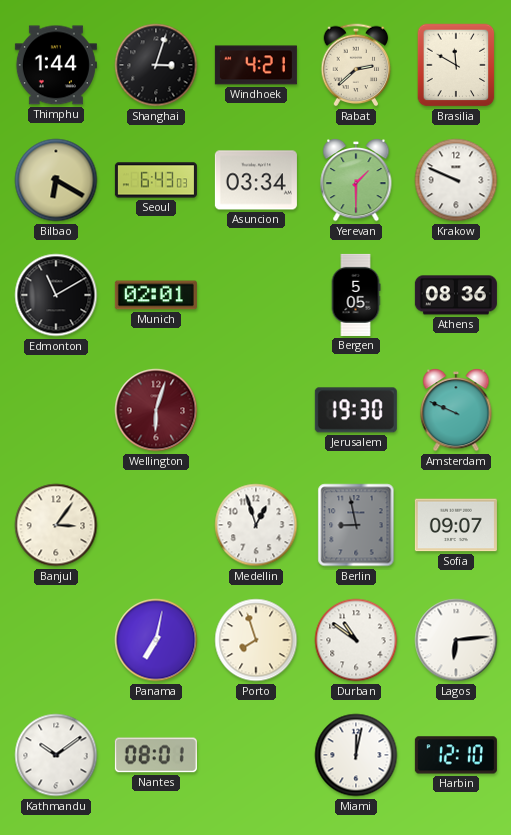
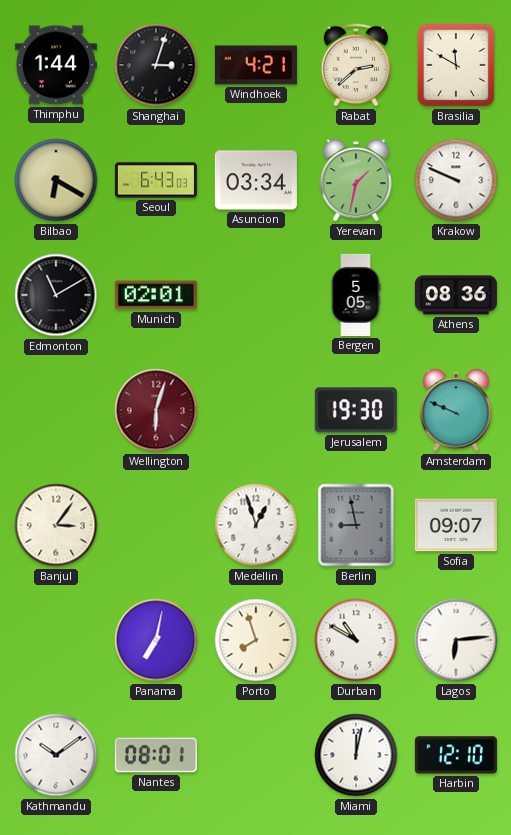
Yerevan: 1:30 -> 1:32 (356, 181)
Durban: 10:51 -> 10:50 (356, 640)
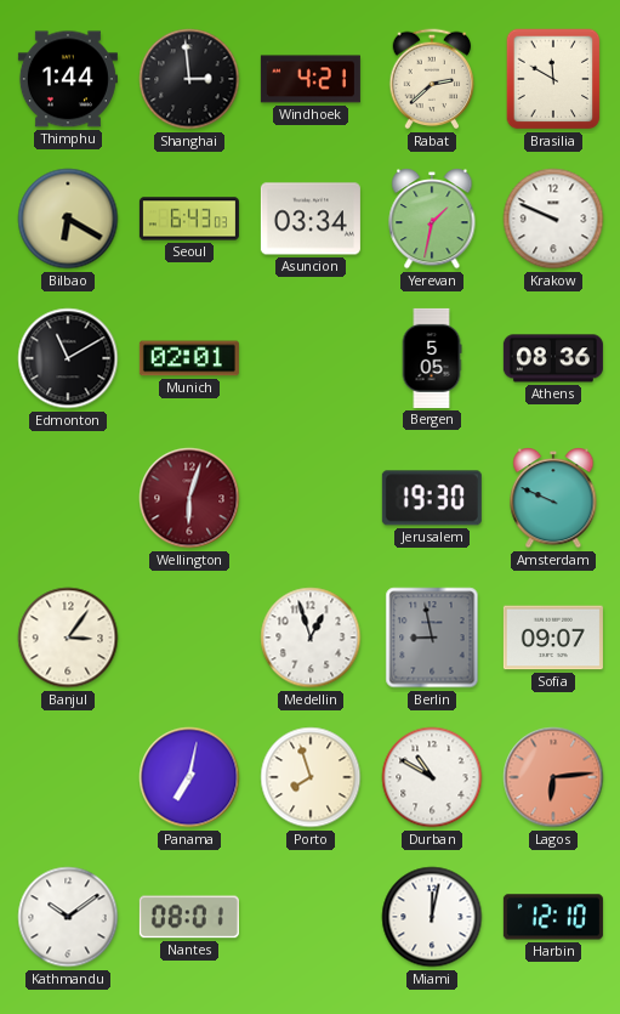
Shanghai: 3:03 -> 2:59 (189, 79)
Lagos dial: white -> salmon (553, 777)
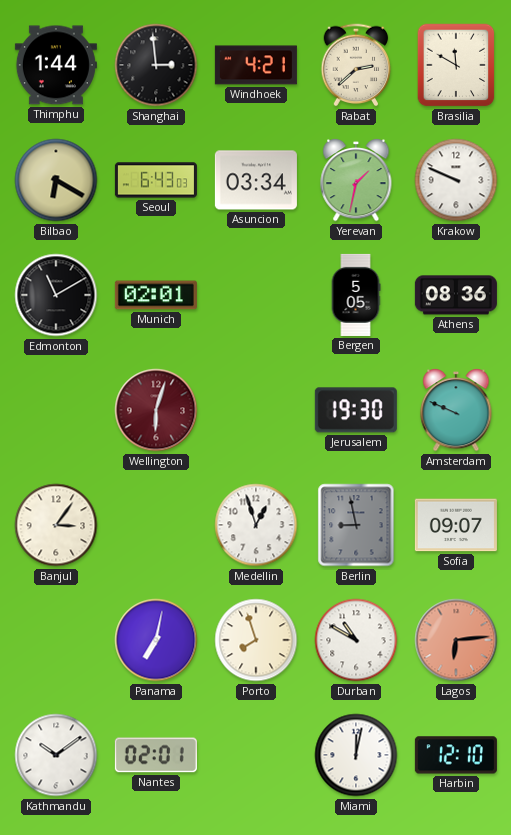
Nantes: 08:01 -> 02:01 (156, 755)
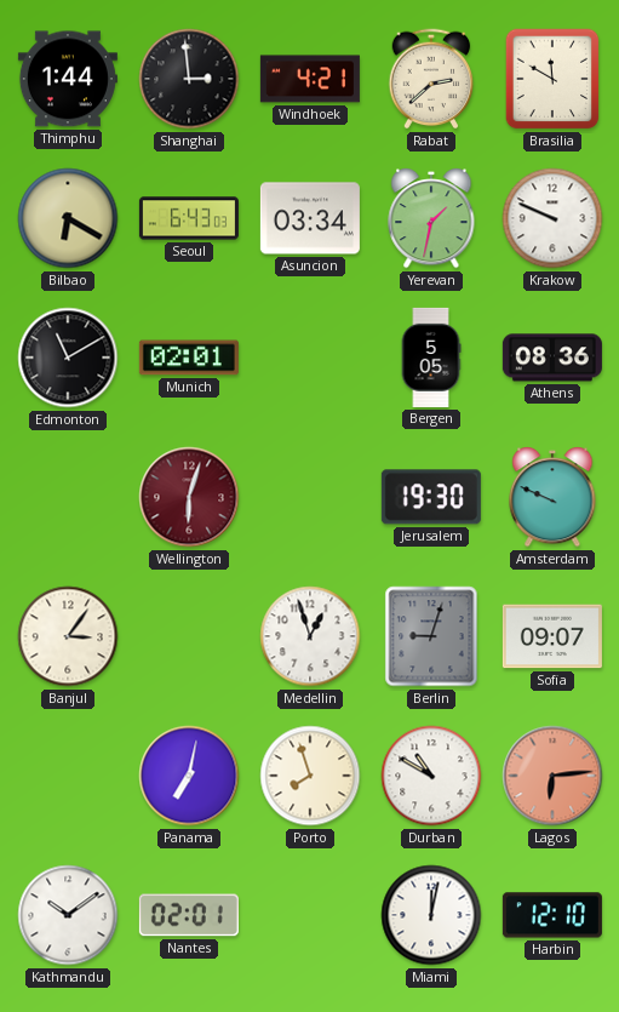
Berlin: 8:58 -> 9:03 (431, 636)
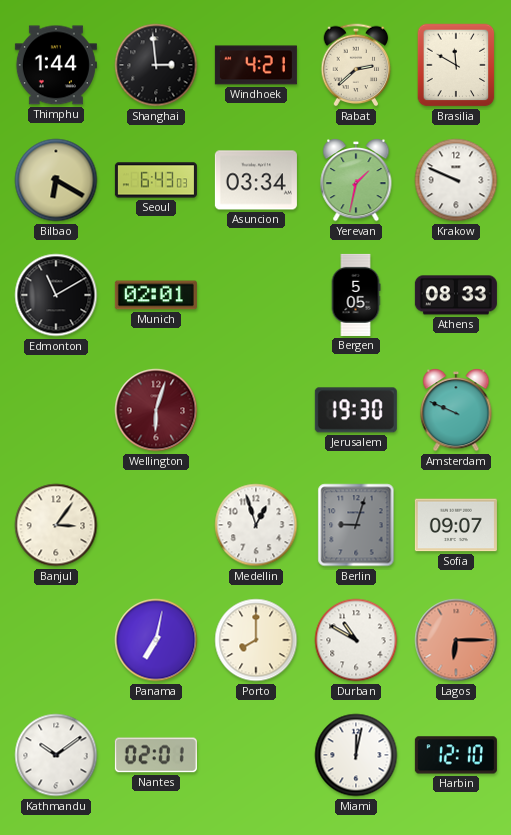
Athens: 08:36 -> 08:33 (456, 295)
Porto: 7:57 -> 8:00 (256, 640)
Lagos: 6:14 -> 6:15 (456, 640)
